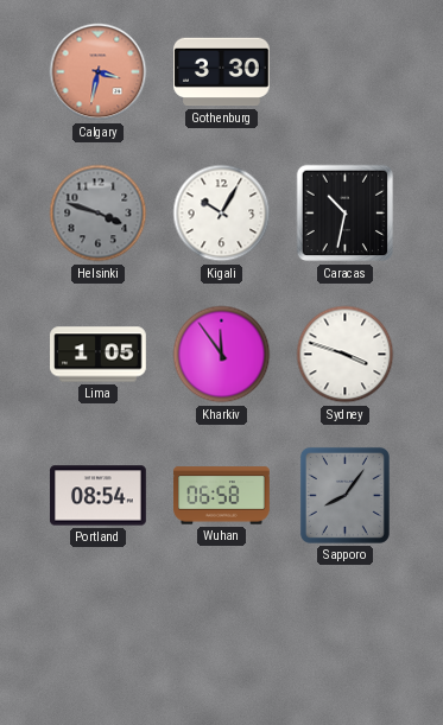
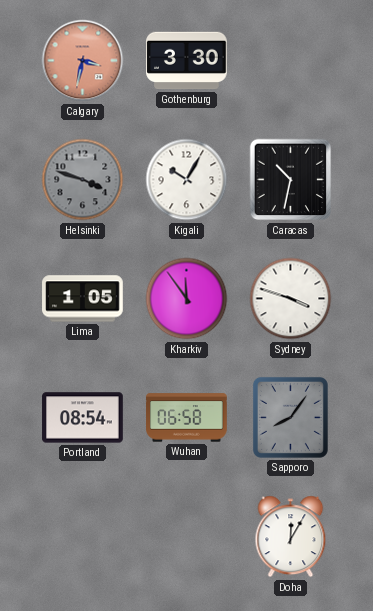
Doha: none -> 12:05 (291, 537)
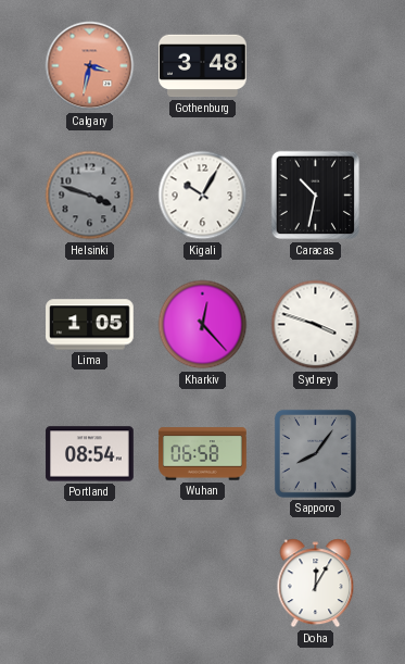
Gothenburg: 3:30 -> 3:48 (203, 66)
Kharkiv: 11:54 -> 12:23 (203, 325)
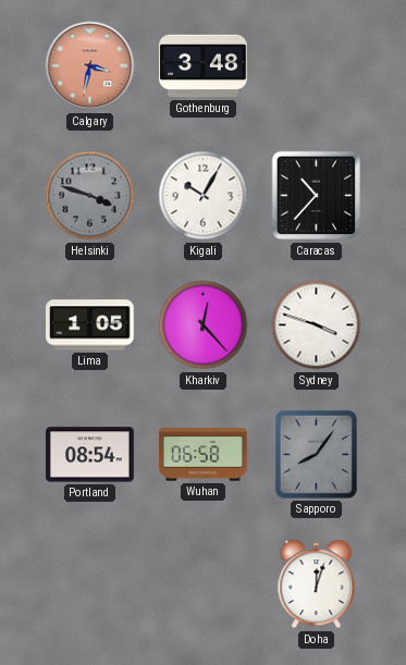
Caracas: 10:32 -> 10:37 (317, 196)
Doha: 12:05 -> 12:03 (317, 584)
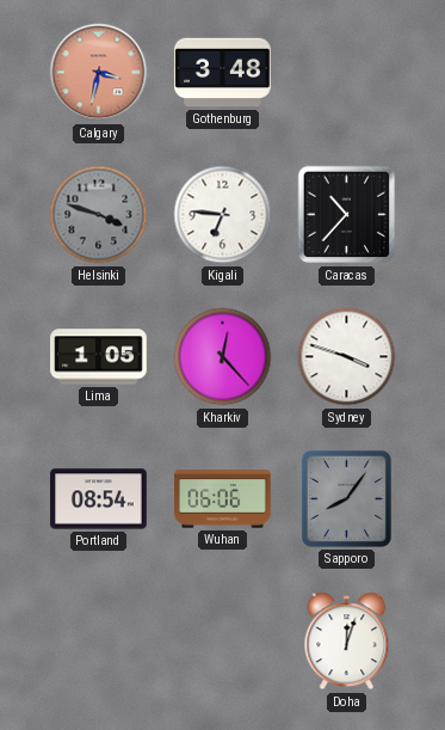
Kigali: 10:05 -> 6:46 (223, 215)
Wuhan: 06:58 -> 06:06 (223, 499)
